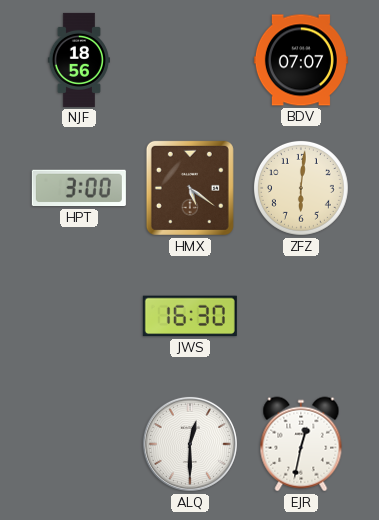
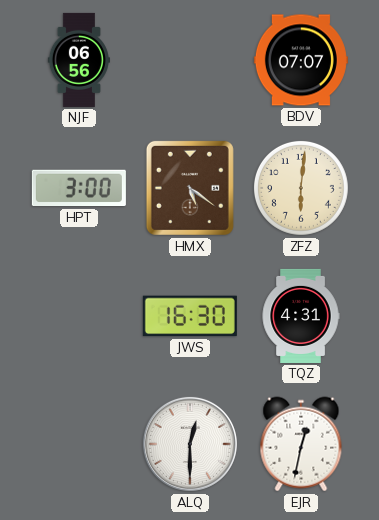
NJF: 18:56 -> 06:56 (79, 60)
TQZ: none -> 4:31 (301, 316)
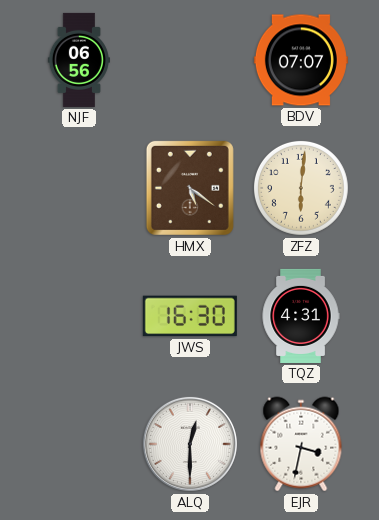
HPT: 3:00 -> none (79, 188)
EJR: 12:32 -> 3:32 (301, 444)
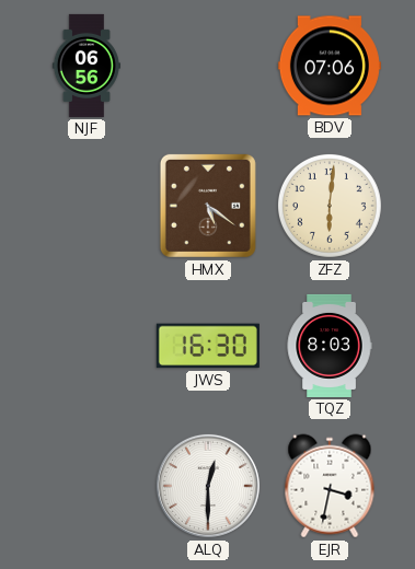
BDV: 07:07 -> 07:06 (330, 66)
TQZ: 4:31 -> 8:03 (330, 346)
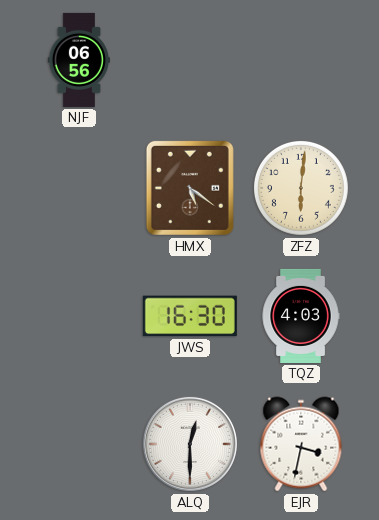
BDV: 07:06 -> none (330, 66)
TQZ: 8:03 -> 4:03 (301, 316)
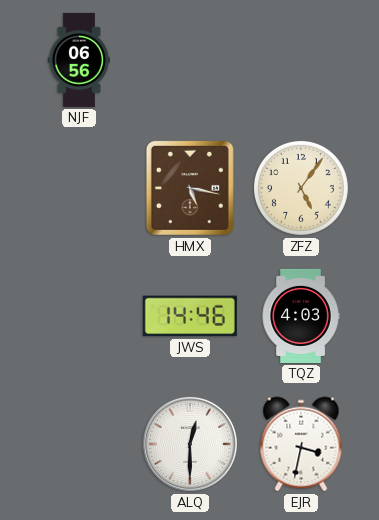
HMX: 5:21 -> 5:17 (190, 188)
ZFZ: 6:01 -> 5:06 (301, 188)
JWS: 16:30 -> 14:46 (190, 316)
